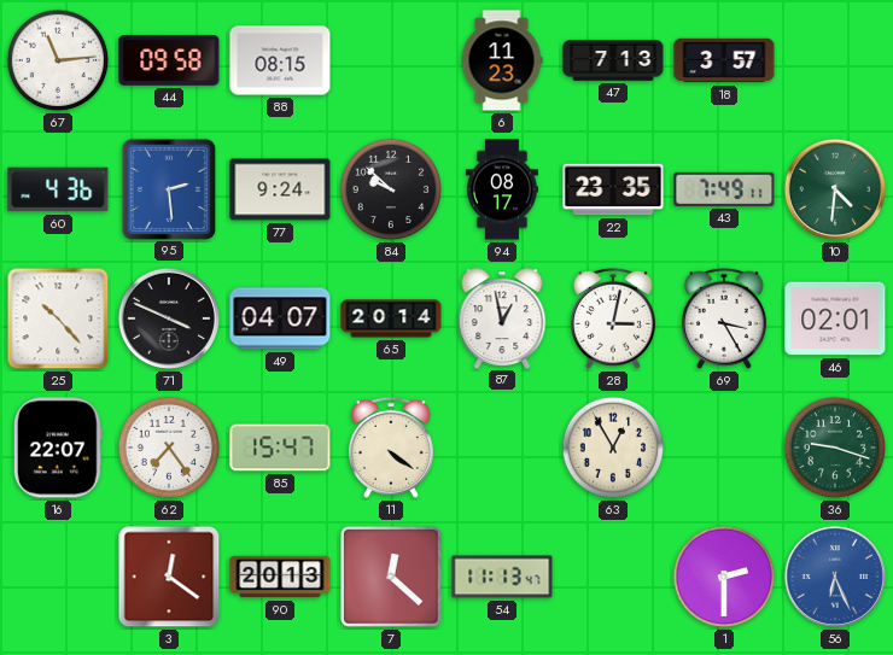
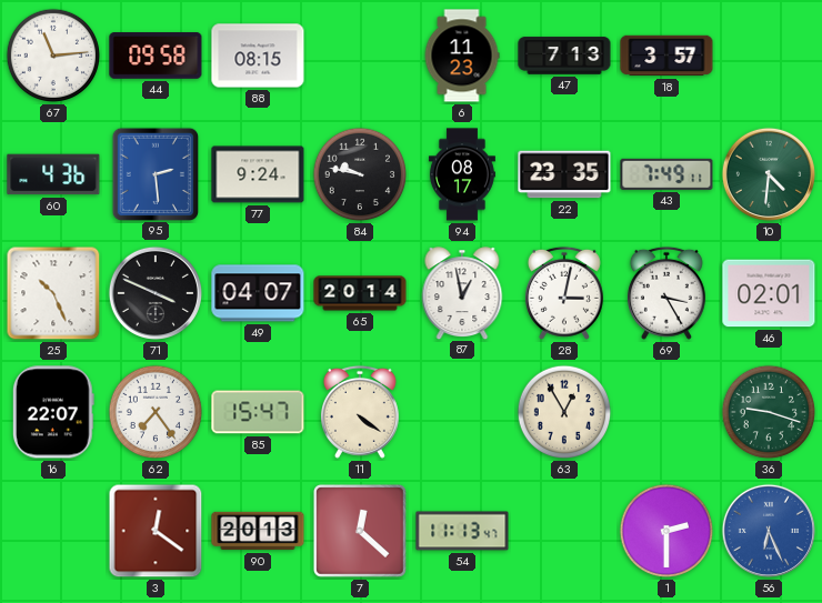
84: 9:52 -> 9:47 (360, 174)
25: 10:23 -> 10:26 (53, 293)
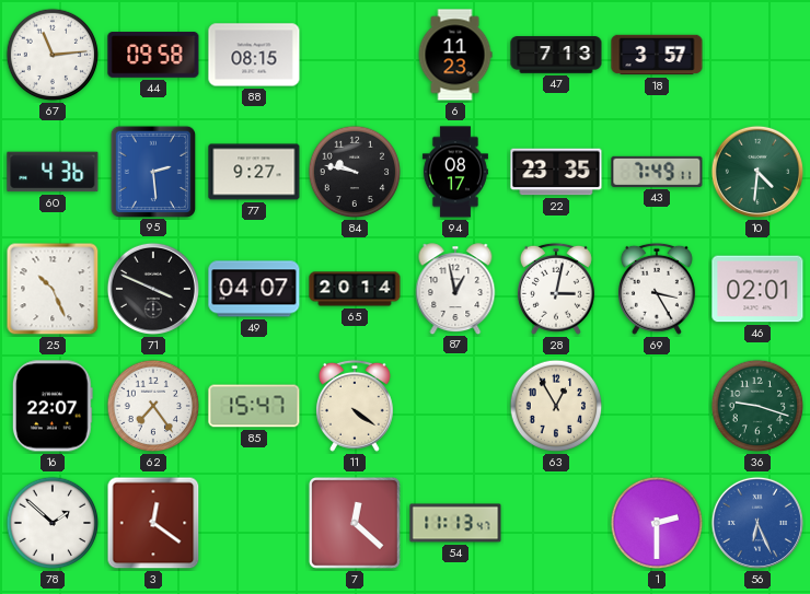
77: 9:24 -> 9:27 (254, 172)
78: none -> 1:52 (53, 523)
90: 20:13 -> none (258, 531)
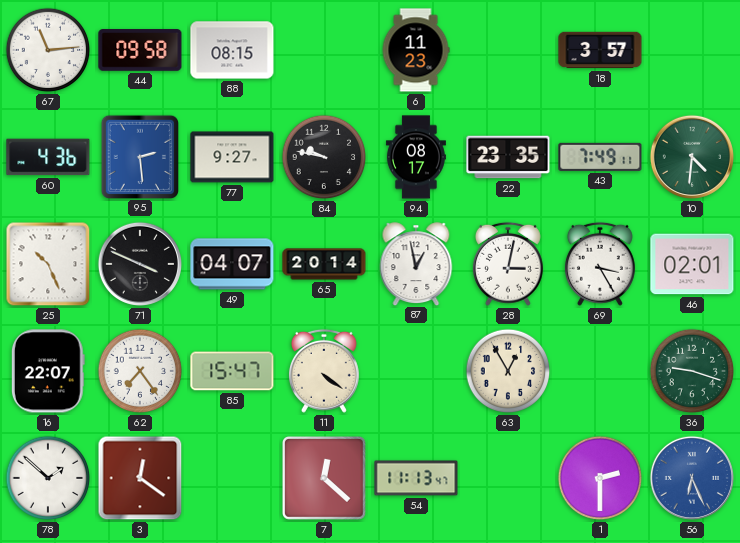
47: 7:13 -> none (556, 55)
